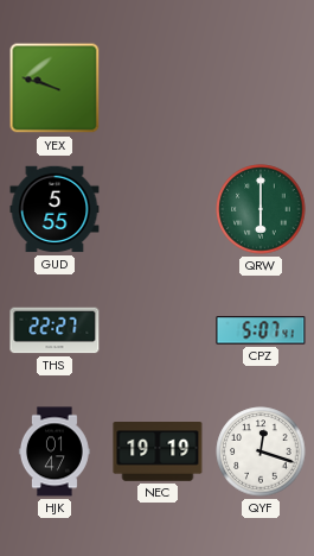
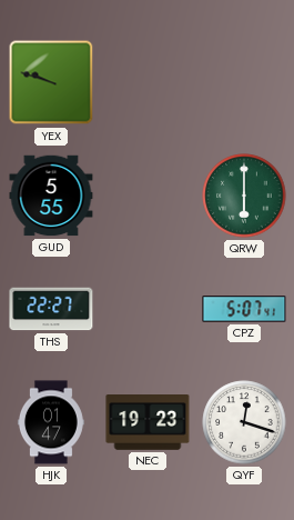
NEC: 19:19 -> 19:23 (148, 423)
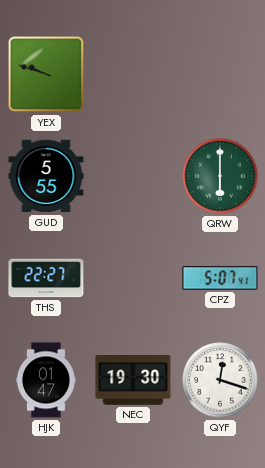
NEC: 19:23 -> 19:30 (133, 381)
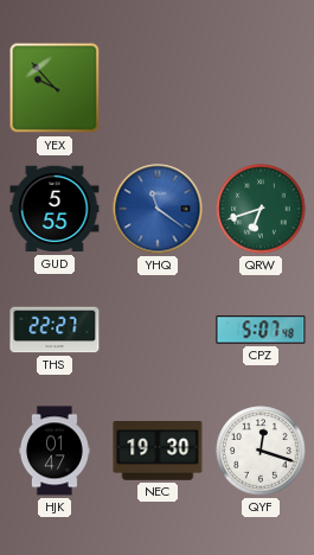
YEX: 9:48 -> 9:53 (55, 88)
YHQ: none -> 11:21 (158, 209)
QRW: 6:00 -> 6:42 (261, 209)
CPZ: 5:07:41 -> 5:07:48 (261, 330)
